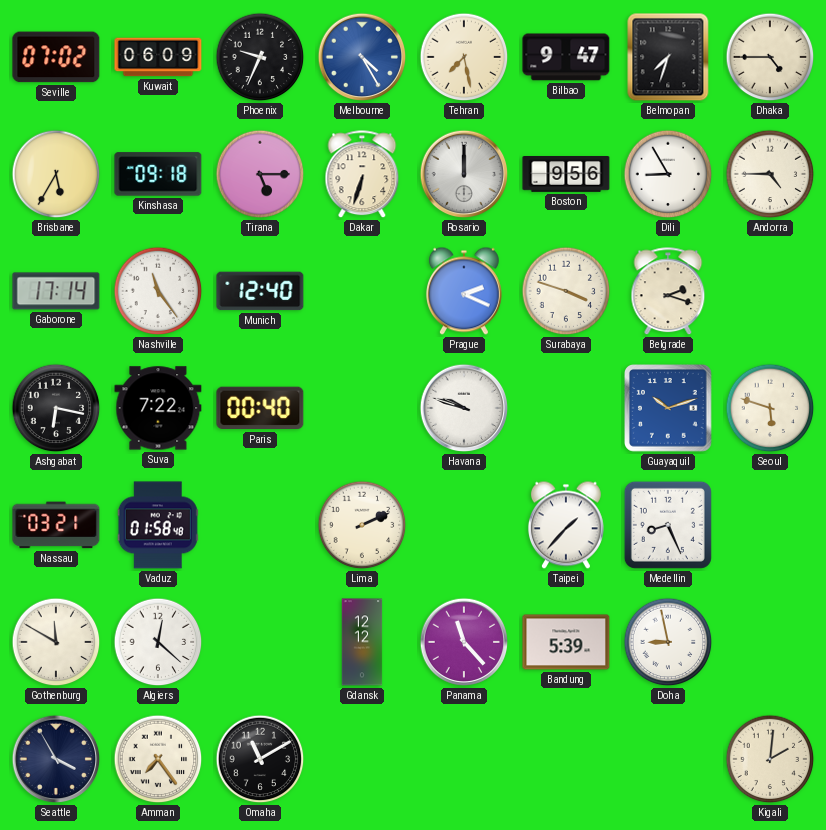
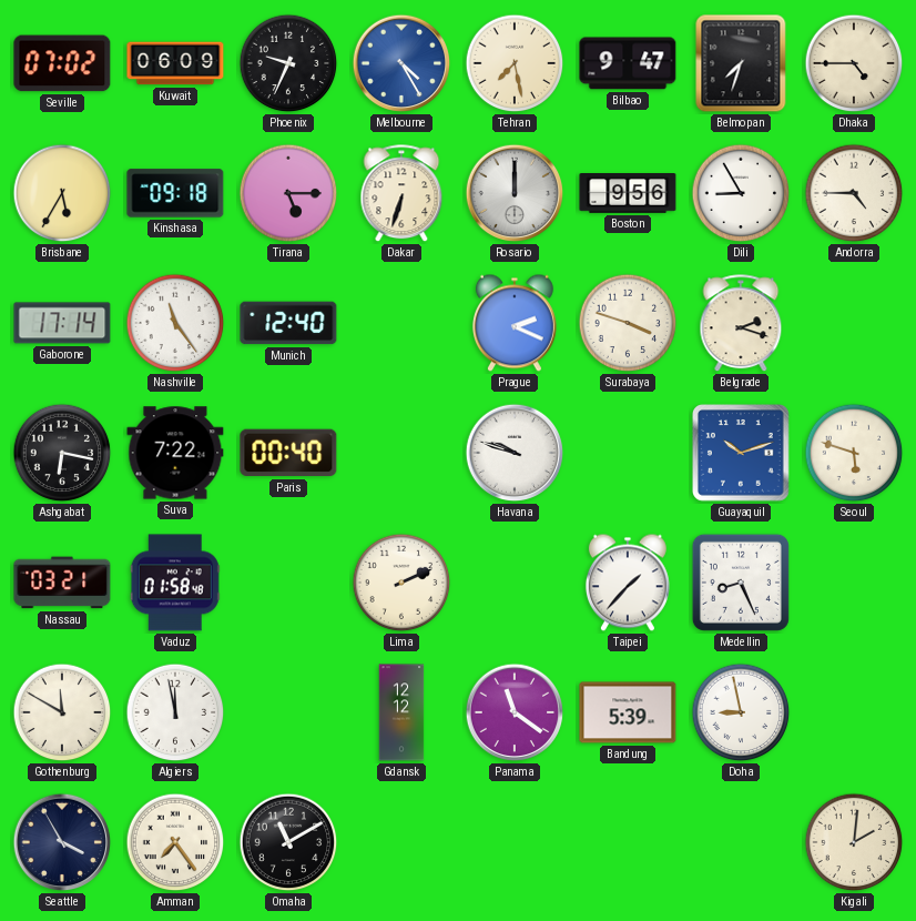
Algiers: 12:22 -> 11:58 (175, 712)
Panama: 11:23 -> 11:21 (515, 712)
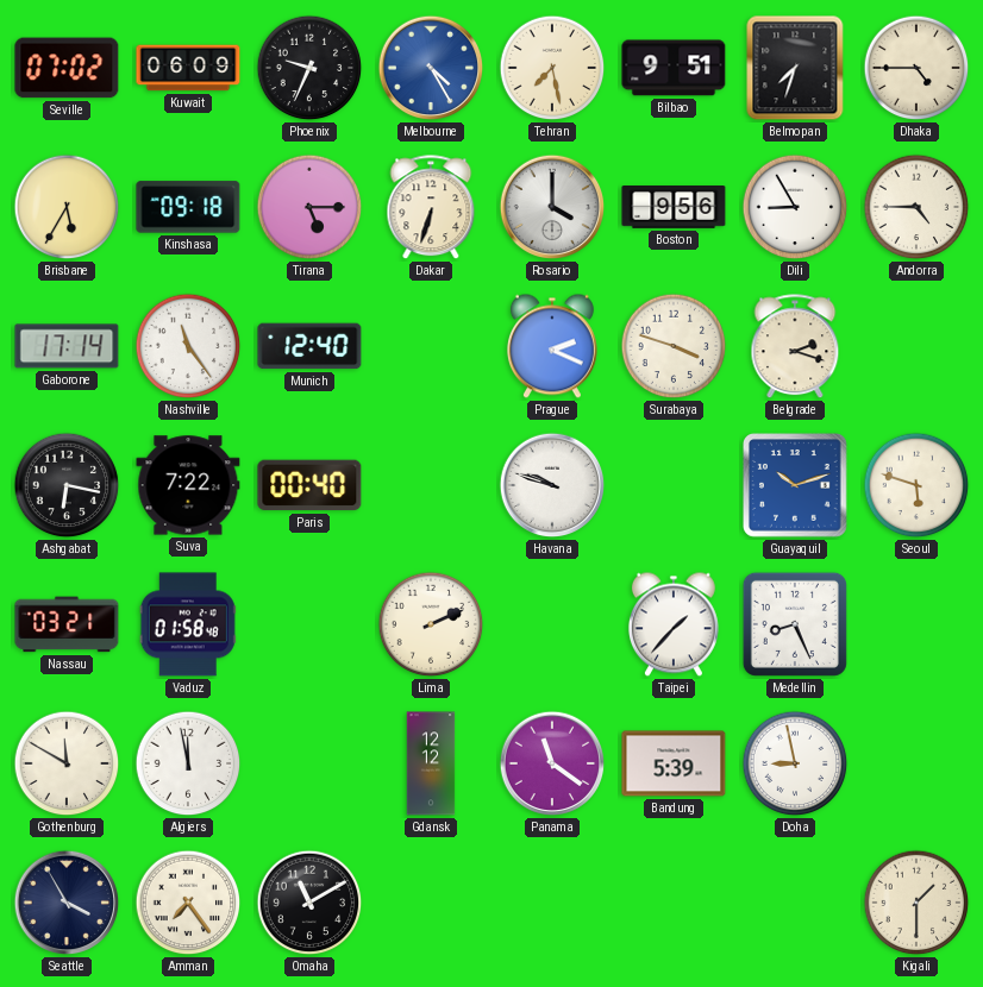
Bilbao: 9:47 -> 9:51 (674, 68)
Rosario: 12:00 -> 4:00 (552, 207)
Kigali: 2:01 -> 1:30 (916, 903)
